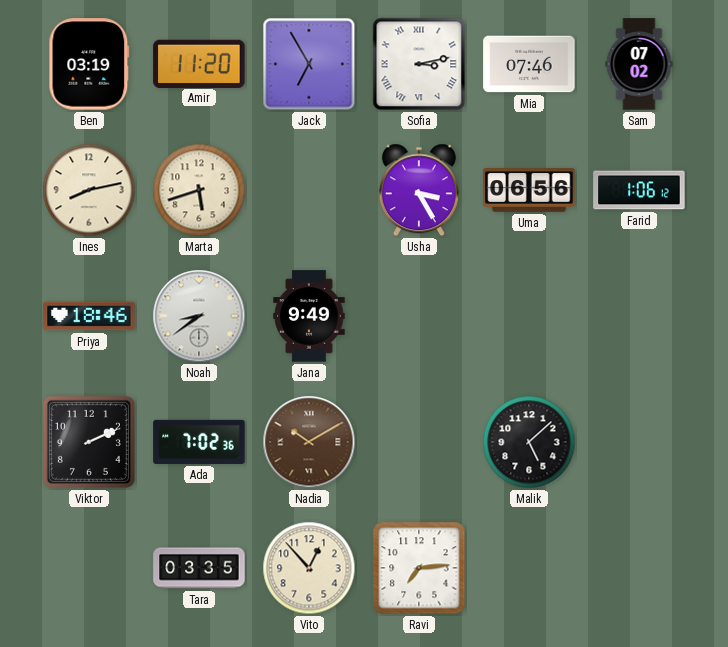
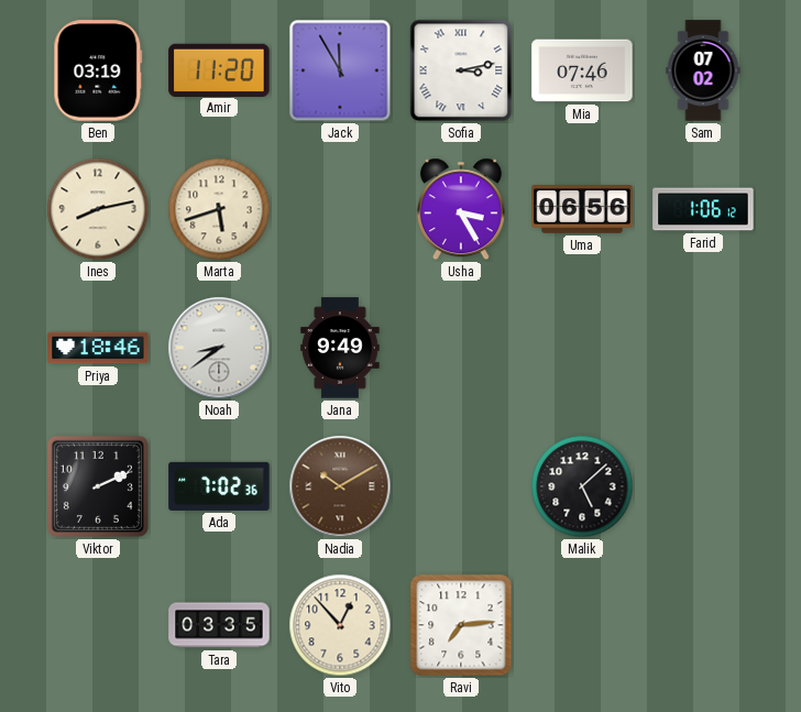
Jack: 6:55 -> 11:55 (340, 70)
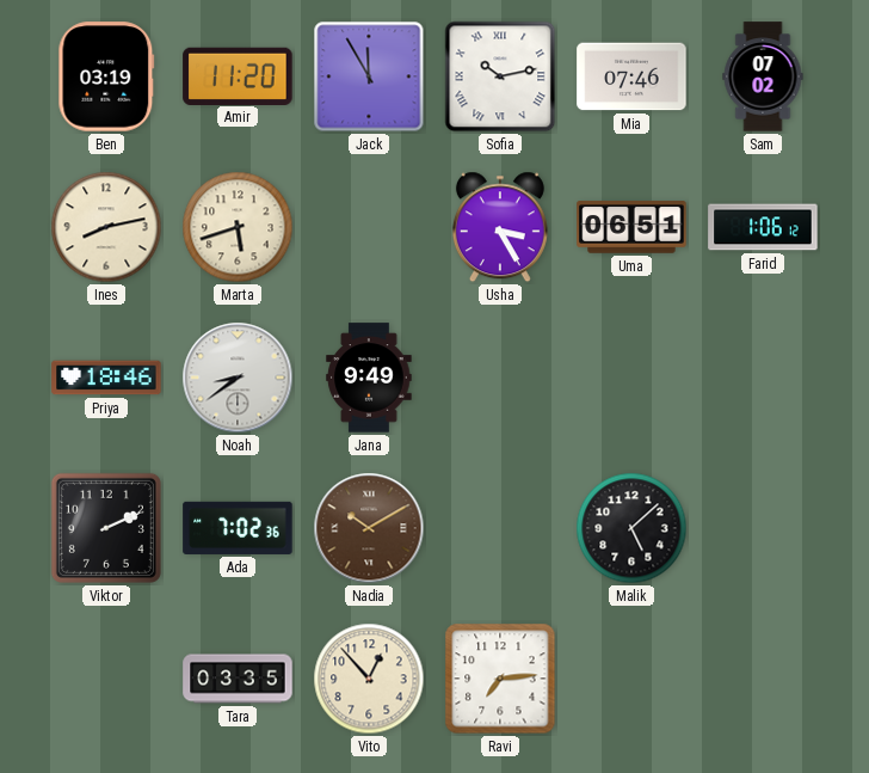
Sofia: 3:13 -> 10:13 (500, 76)
Uma: 06:56 -> 06:51 (631, 227)
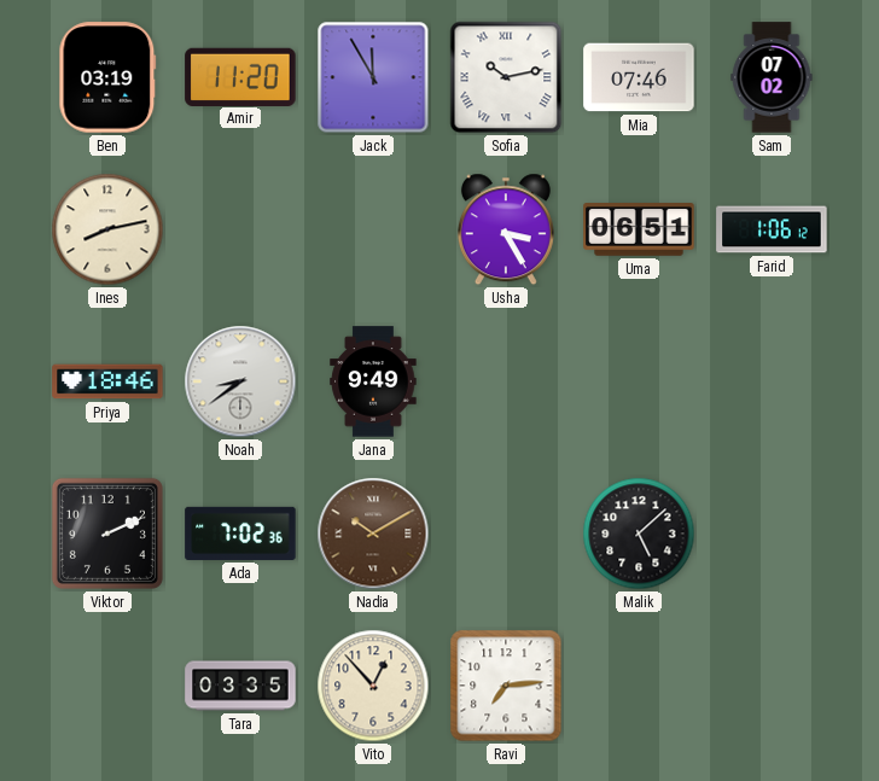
Marta: 5:42 -> none (238, 227)
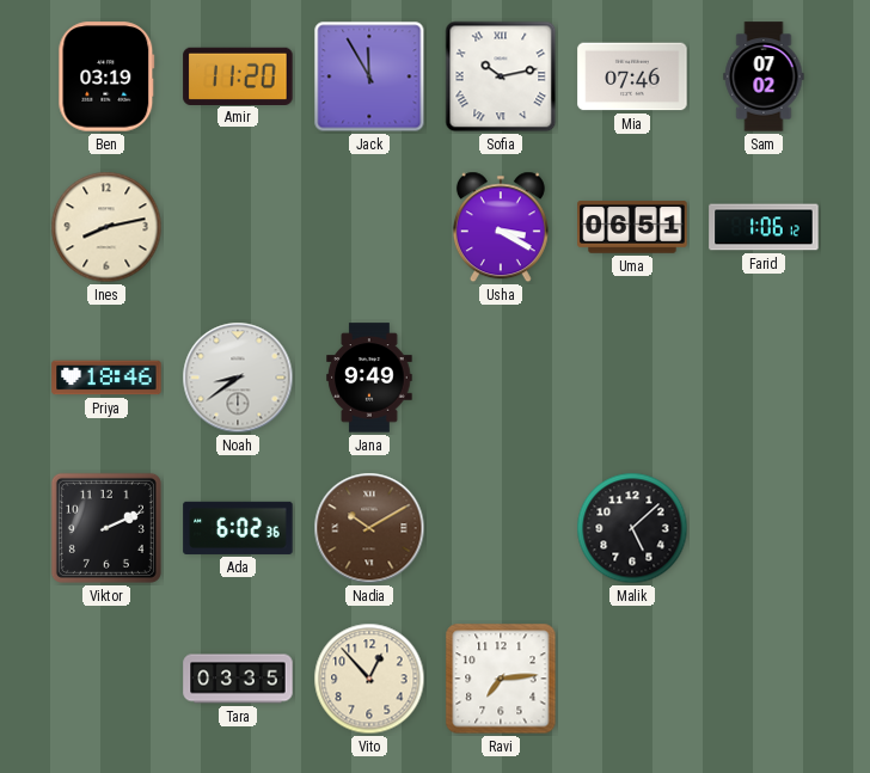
Usha: 3:25 -> 3:20 (501, 227)
Ada: 7:02 -> 6:02 (238, 528)
